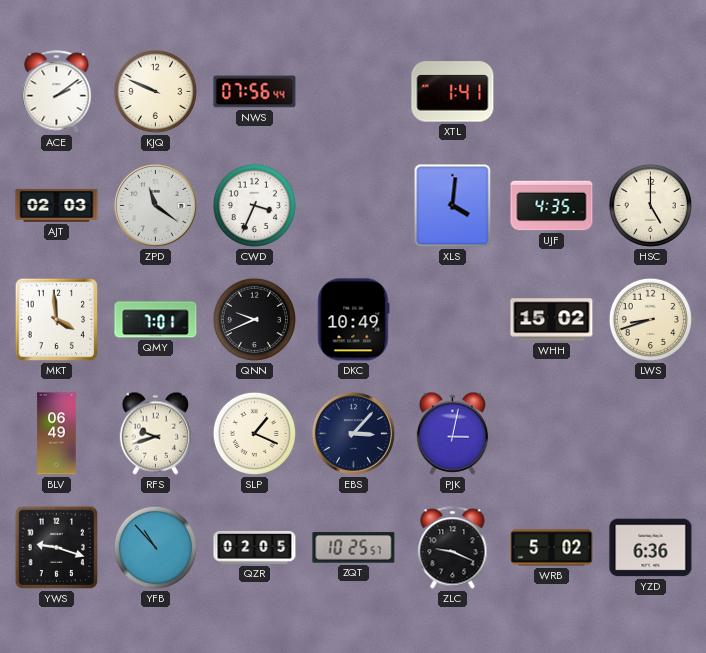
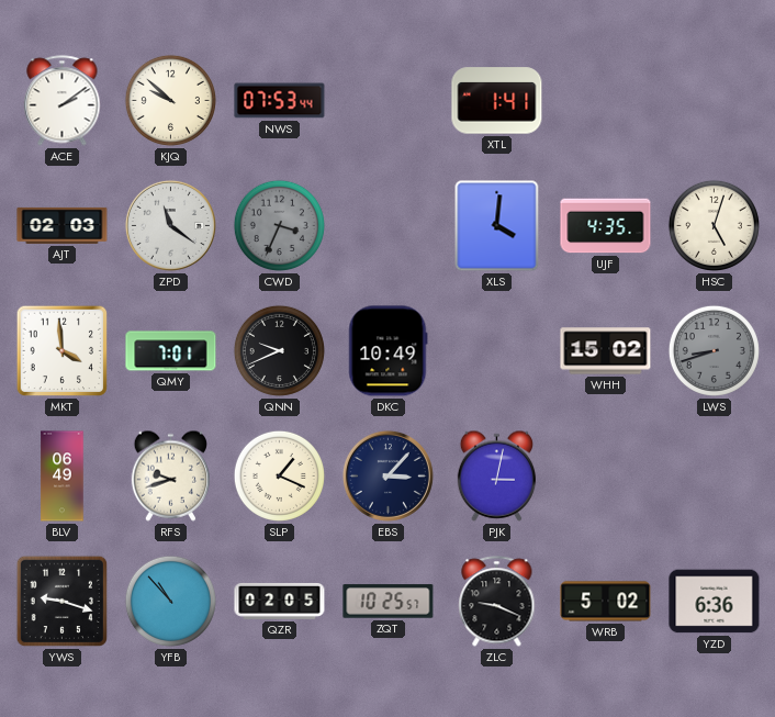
KJQ: 9:49 -> 9:52 (170, 100)
NWS: 07:56 -> 07:53 (280, 101)
CWD dial: white -> grey (279, 225)
HSC: 5:00 -> 5:03 (714, 225)
LWS dial: cream -> grey (714, 350)
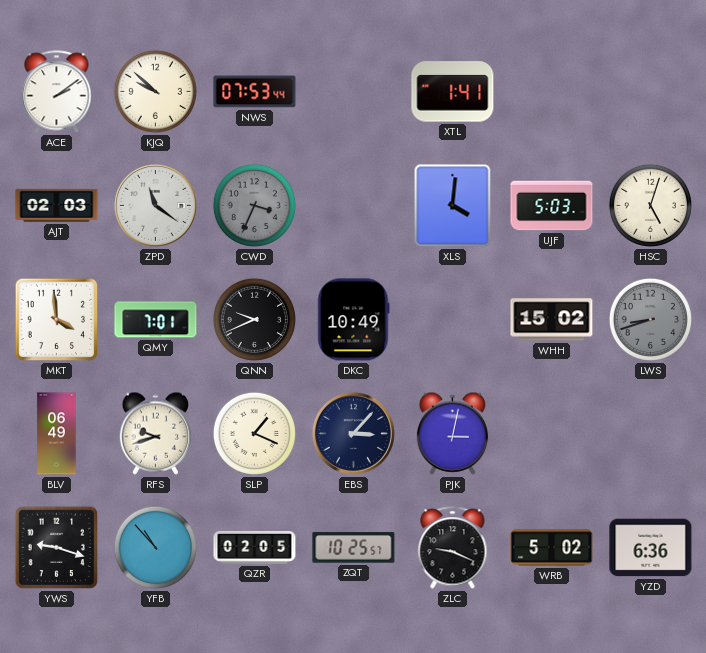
UJF: 4:35 -> 5:03 (552, 206)
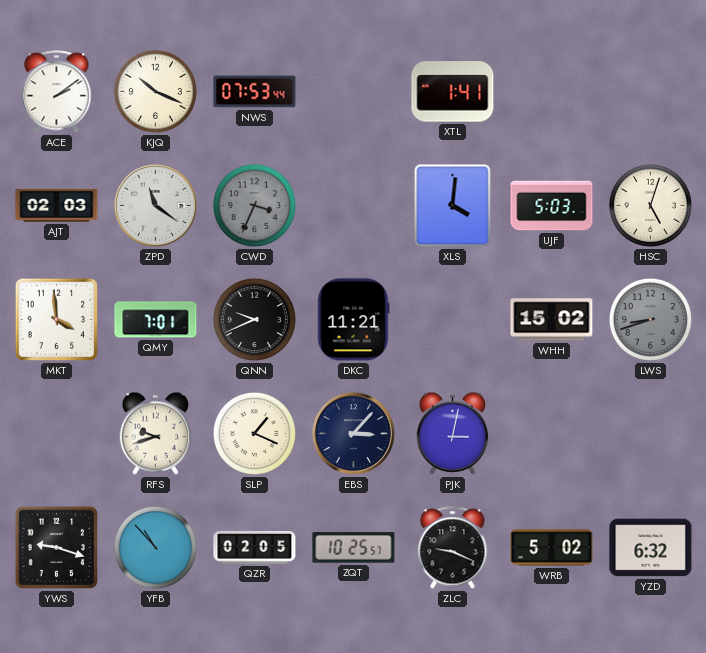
KJQ: 9:52 -> 10:19 (155, 91)
DKC: 10:49 -> 11:21 (353, 320)
BLV: 06:49 -> none (57, 434)
YZD: 6:36 -> 6:32 (651, 548)
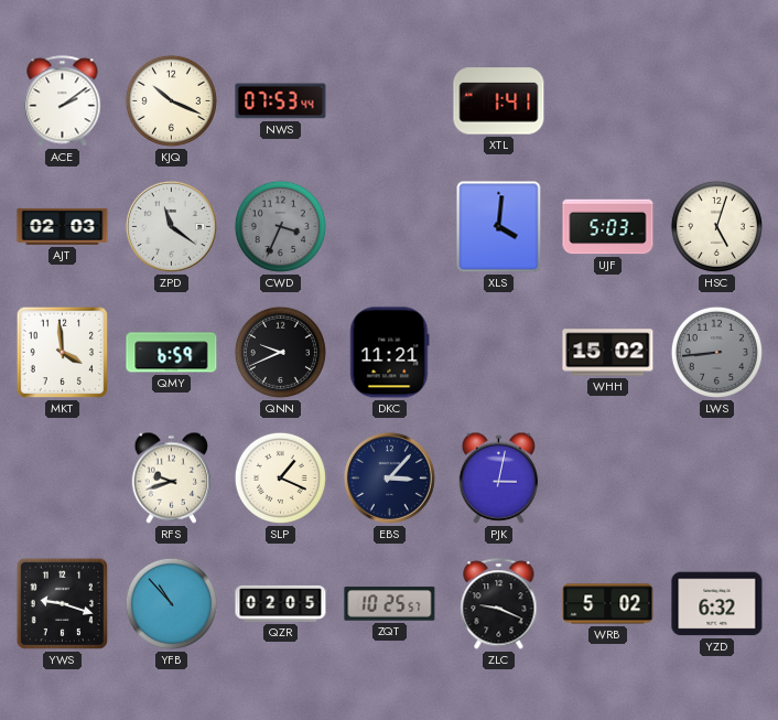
QMY: 7:01 -> 6:59 (172, 353)
LWS: 8:42 -> 8:44 (716, 352)
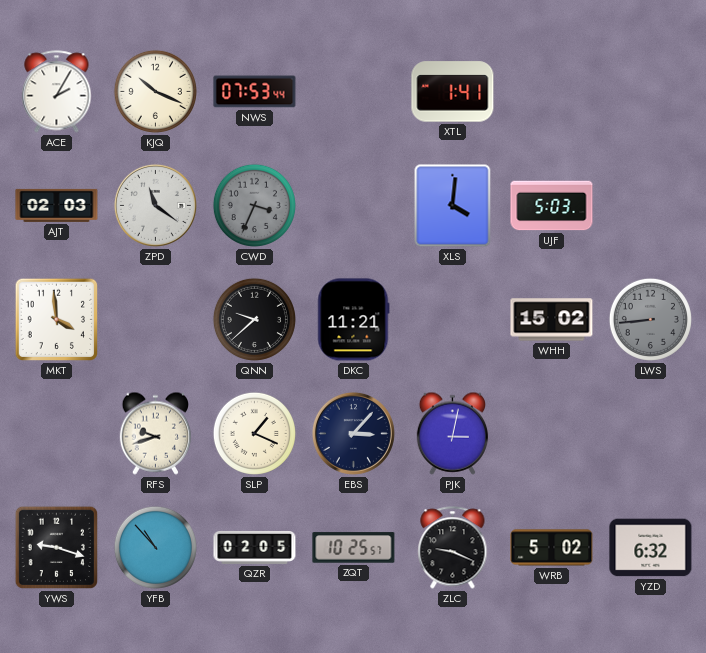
ACE: 2:09 -> 2:05 (57, 92)
HSC: 5:03 -> none (716, 226)
QMY: 6:59 -> none (172, 353)
QNN: 9:41 -> 9:38 (254, 319)
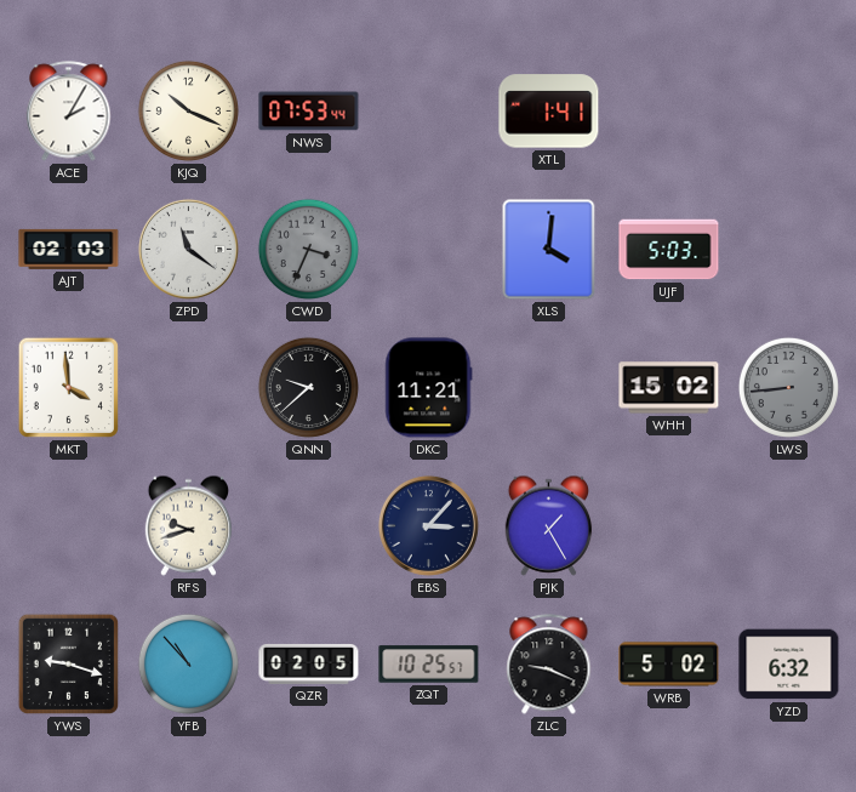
SLP: 1:19 -> none (254, 433)
PJK: 3:02 -> 1:25 (549, 525)
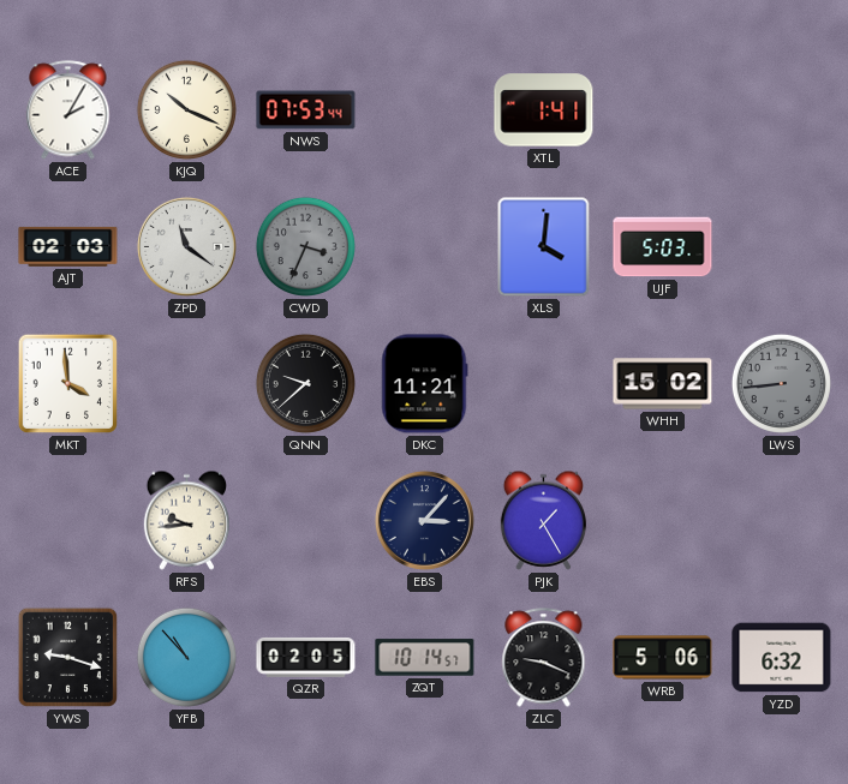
RFS: 9:42 -> 9:44 (187, 520)
ZQT: 10:25 -> 10:14 (425, 658)
WRB: 5:02 -> 5:06 (663, 658)
